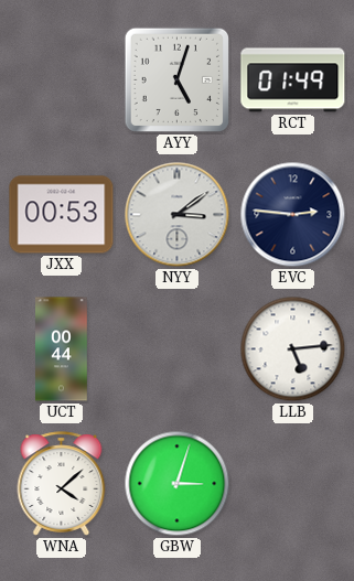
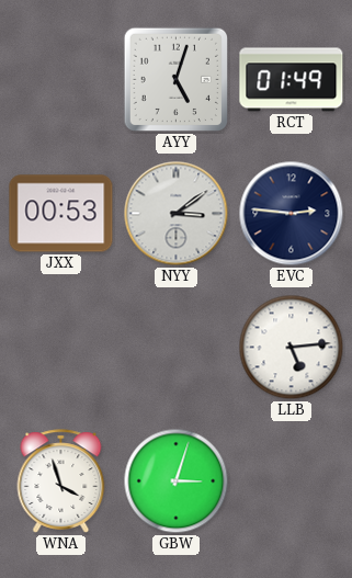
UCT: 00:44 -> none (62, 349)
WNA: 4:08 -> 3:57 (61, 481)
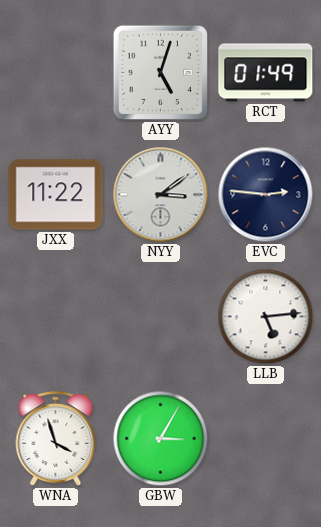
JXX: 00:53 -> 11:22 (56, 195)
GBW: 3:03 -> 3:05 (161, 439)
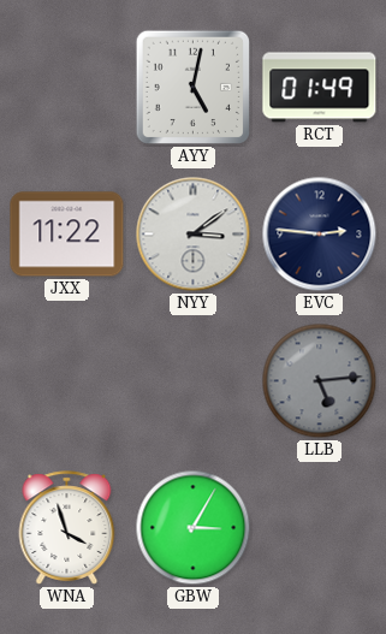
AYY: 5:03 -> 5:02 (192, 88)
LLB dial: white -> grey (320, 381)
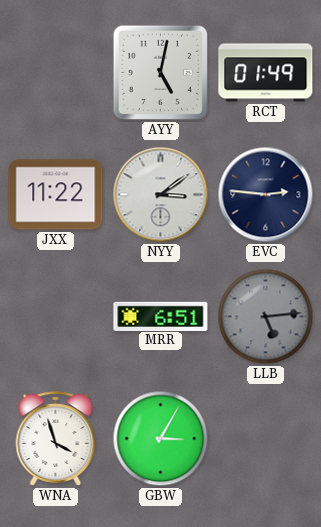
MRR: none -> 6:51 (161, 316)
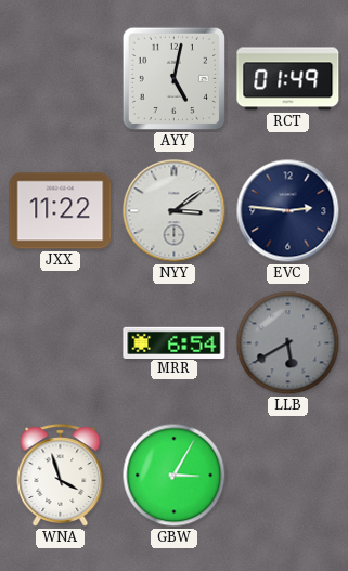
MRR: 6:51 -> 6:54 (175, 342)
LLB: 5:14 -> 5:40 (288, 343)
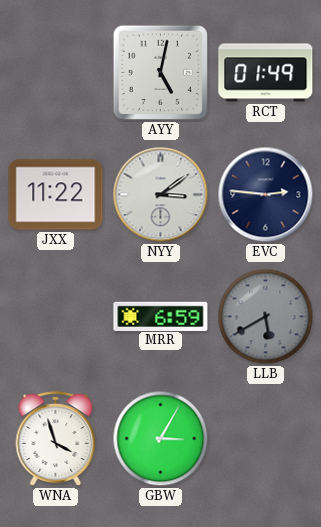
MRR: 6:54 -> 6:59 (161, 316)
